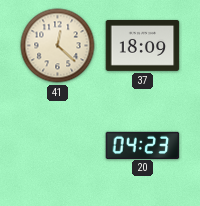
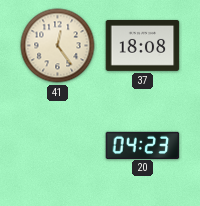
41: 12:22 -> 12:24 (58, 46)
37: 18:09 -> 18:08 (143, 45)
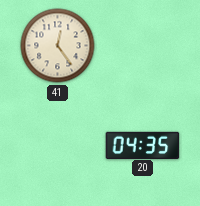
37: 18:08 -> none (143, 45)
20: 04:23 -> 04:35 (143, 145)
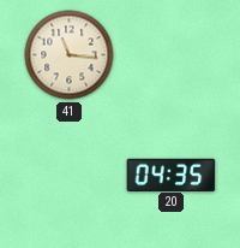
41: 12:24 -> 11:16 (70, 55)
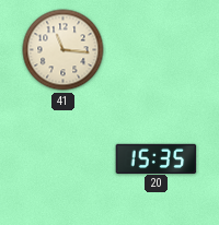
20: 04:35 -> 15:35 (157, 158)
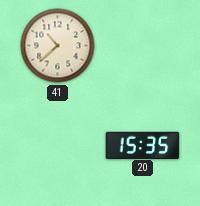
41: 11:16 -> 10:38 (58, 46)
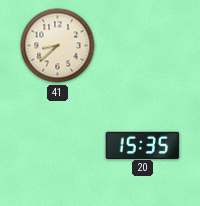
41: 10:38 -> 8:38 (58, 46)
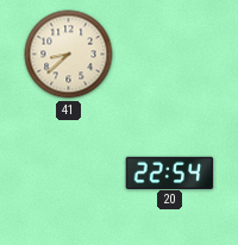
20: 15:35 -> 22:54 (170, 172)
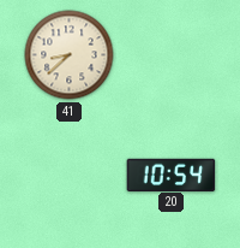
20: 22:54 -> 10:54 (172, 175)
